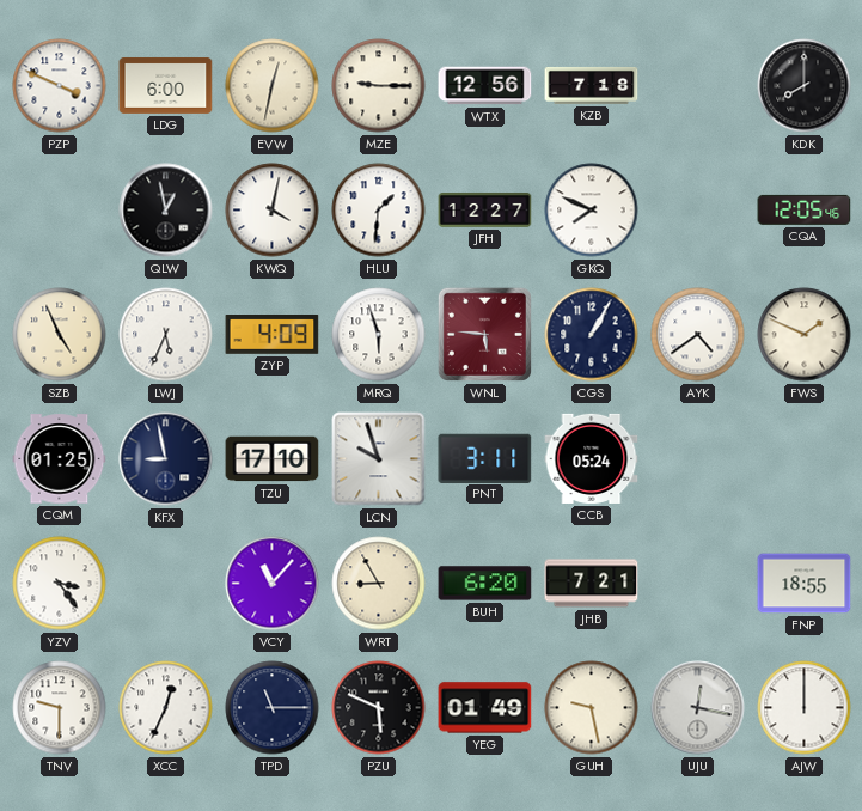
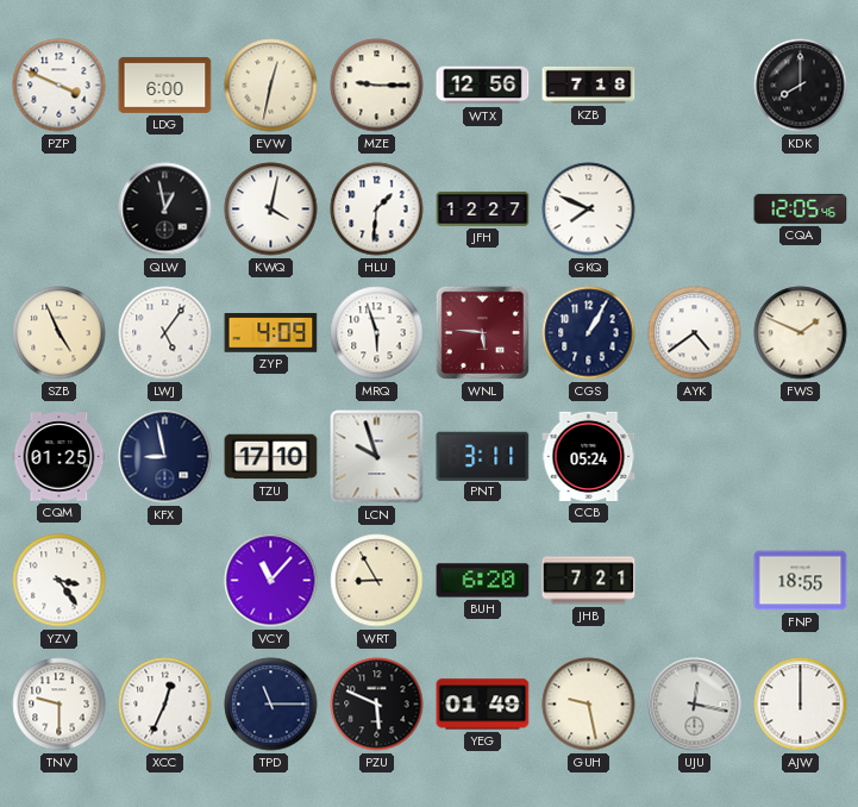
LWJ: 5:34 -> 5:06 (165, 333)
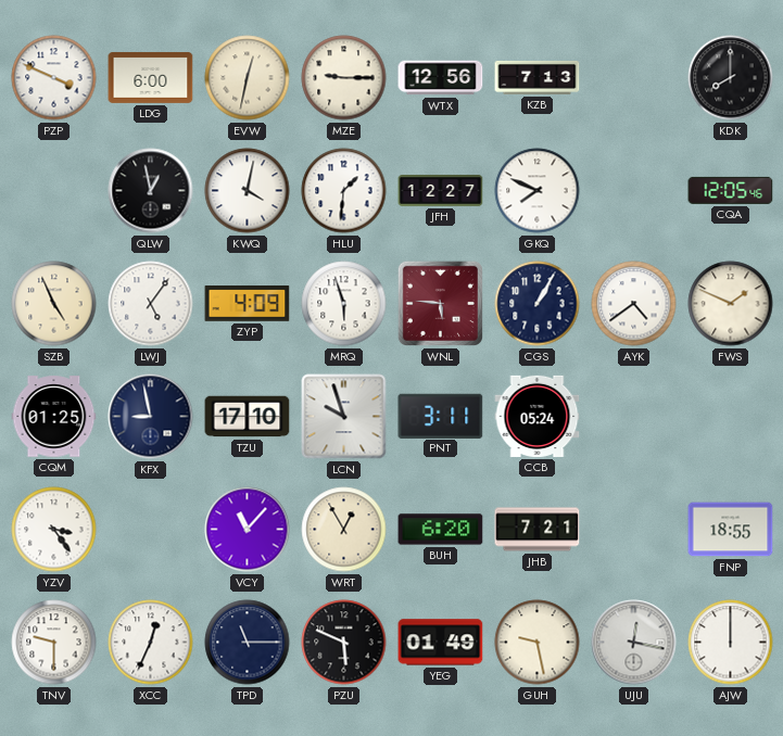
KZB: 7:18 -> 7:13 (538, 77)
WRT: 8:55 -> 12:55 (344, 530)
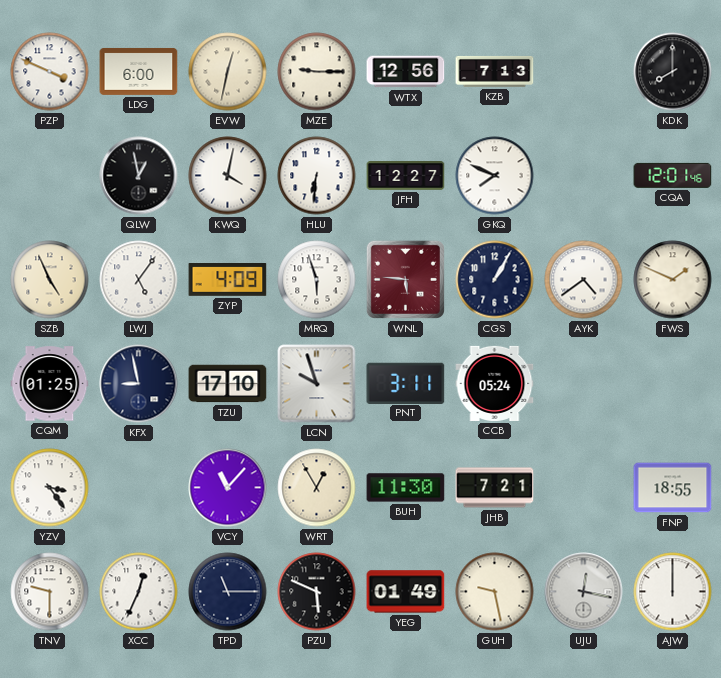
HLU: 1:31 -> 6:31 (317, 176)
CQA: 12:05 -> 12:01 (673, 175)
BUH: 6:20 -> 11:30 (406, 488)
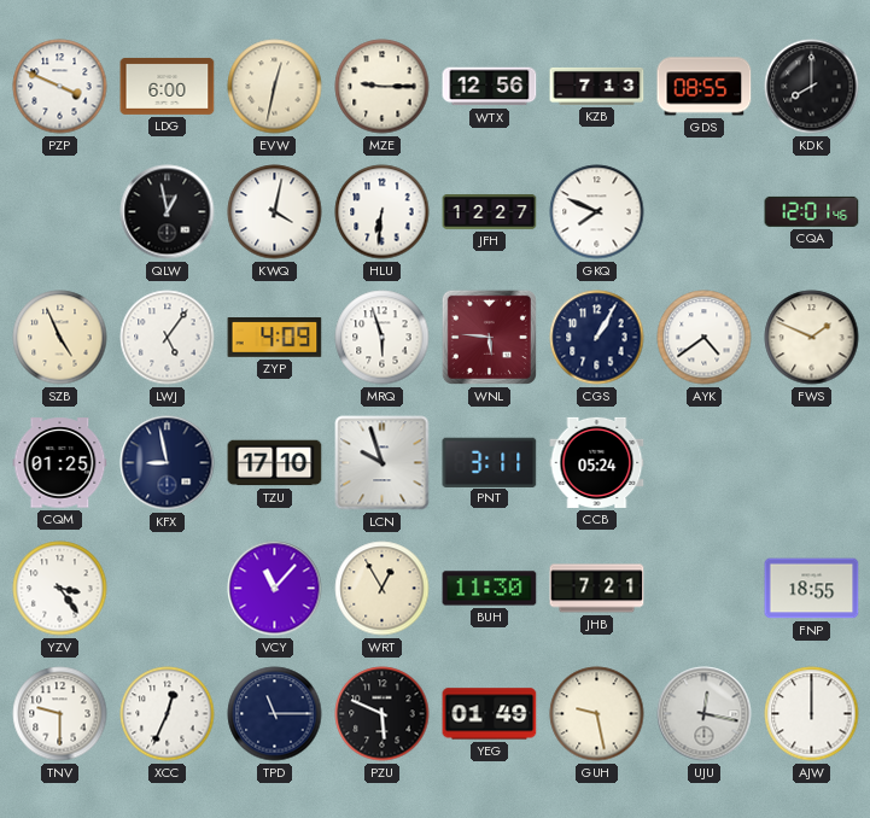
GDS: none -> 08:55 (705, 87)
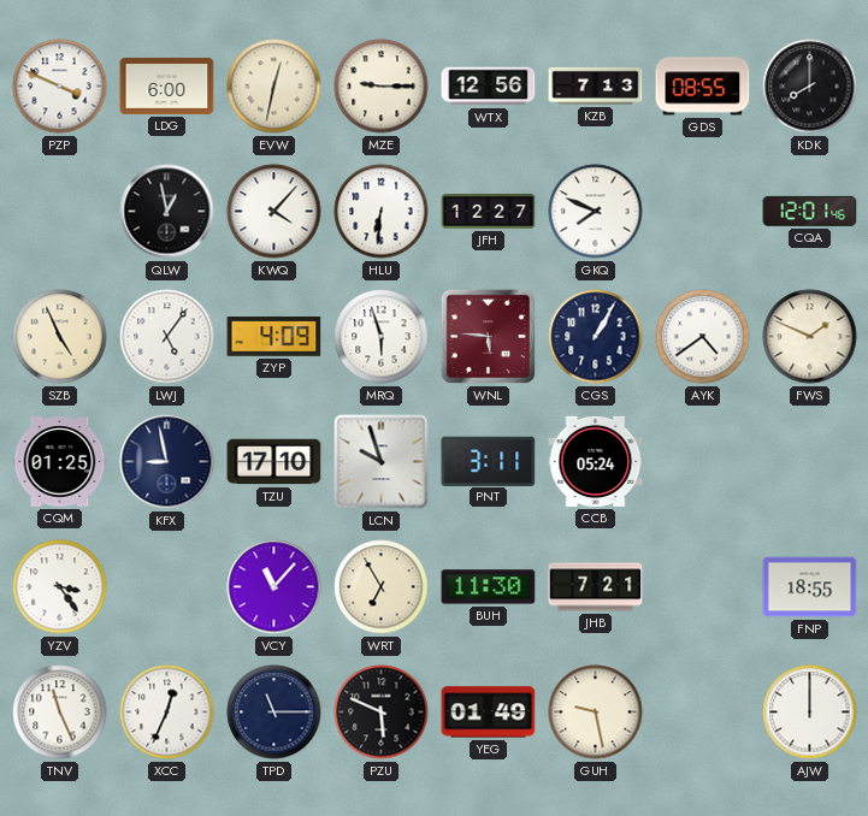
KWQ: 4:02 -> 4:07 (274, 212)
WRT: 12:55 -> 6:55 (382, 587)
TNV: 9:30 -> 11:26 (60, 712)
UJU: 12:17 -> none (705, 714)
